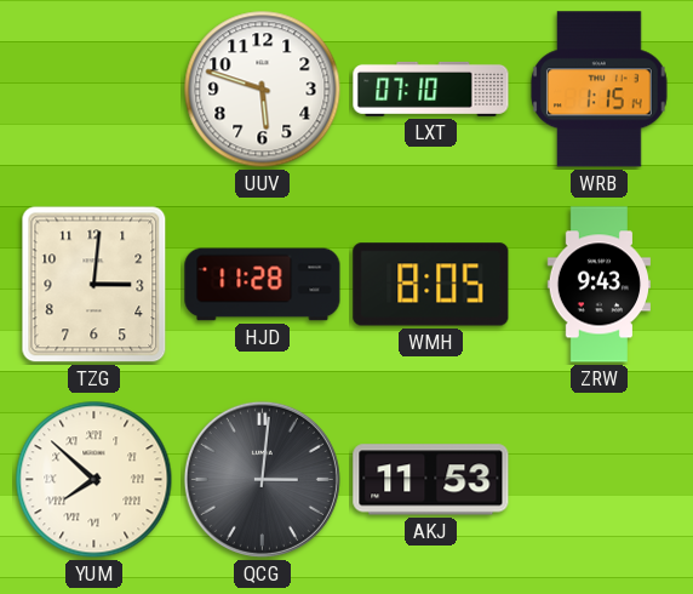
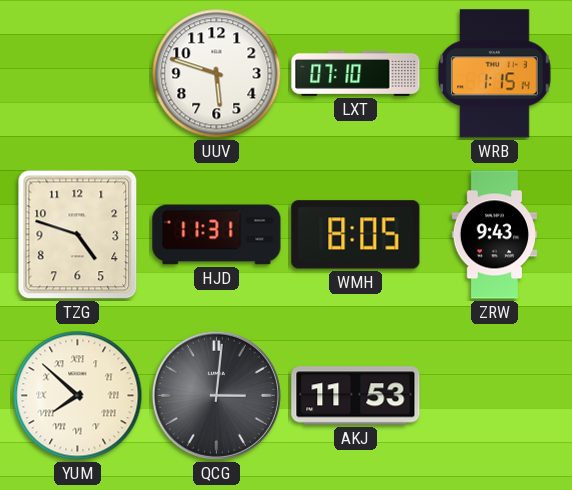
TZG: 3:01 -> 4:48 (78, 235)
HJD: 11:28 -> 11:31 (217, 235)
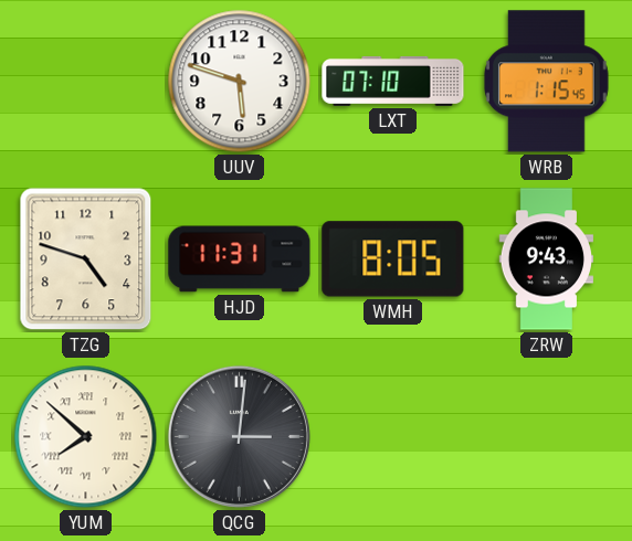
WRB: 1:15:14 -> 1:15:45 (546, 82)
AKJ: 11:53 -> none (356, 396)
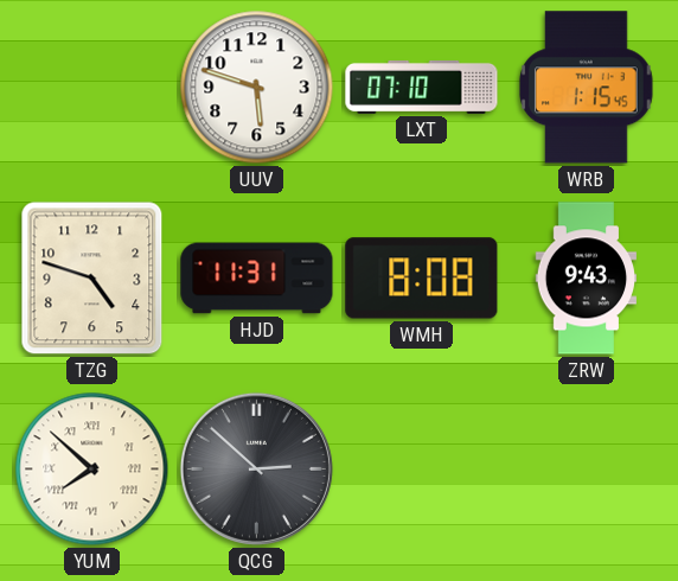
WMH: 8:05 -> 8:08 (422, 279)
QCG: 3:01 -> 2:52 (256, 468)
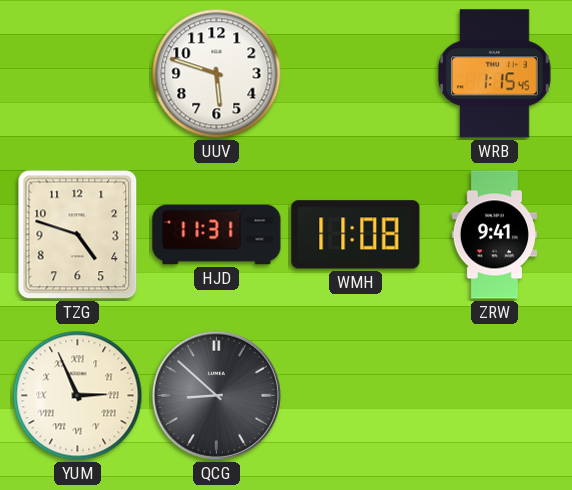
LXT: 07:10 -> none (422, 87)
WMH: 8:08 -> 11:08 (356, 235)
ZRW: 9:43 -> 9:41 (494, 235)
YUM: 7:52 -> 2:56 (78, 396)
QCG: 2:52 -> 8:52 (216, 395)
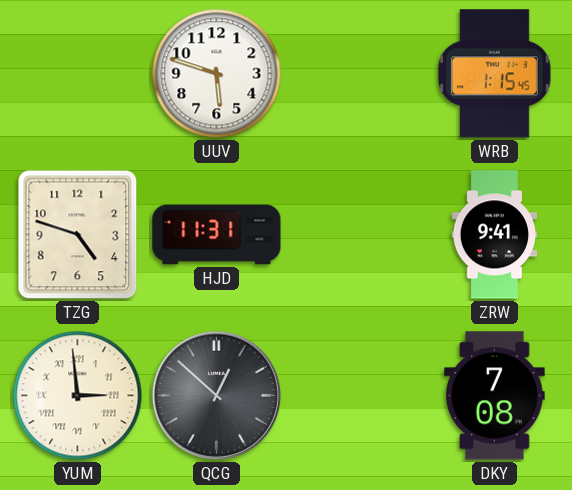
WMH: 11:08 -> none (356, 235)
YUM: 2:56 -> 2:59 (78, 396)
QCG: 8:52 -> 12:52 (216, 395)
DKY: none -> 7:08 (495, 396)
